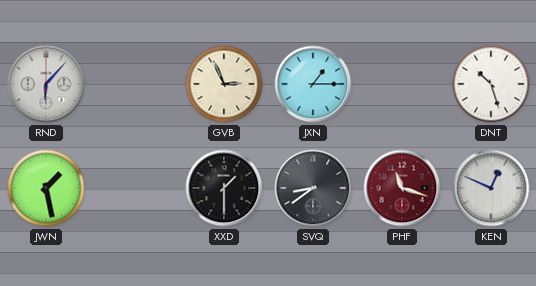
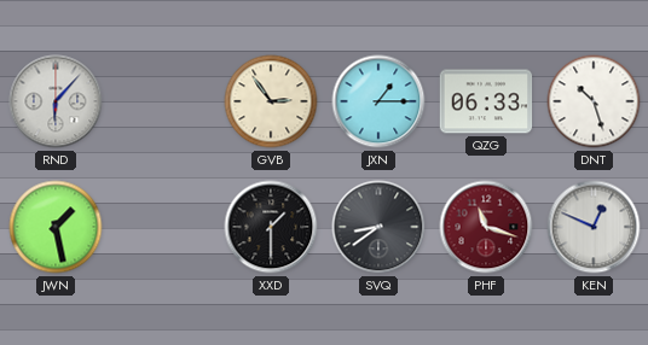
GVB: 2:56 -> 2:54 (271, 101)
QZG: none -> 06:33 (486, 101)
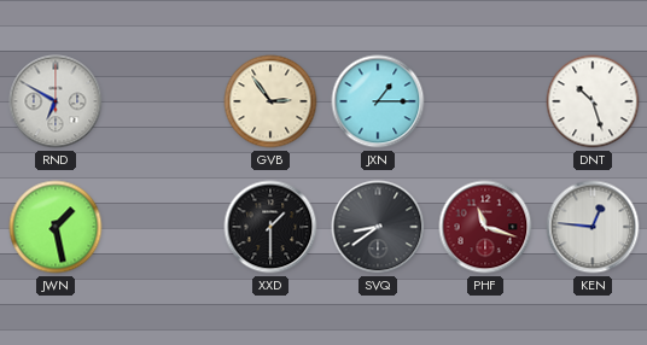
RND: 6:07 -> 6:50 (56, 101)
QZG: 06:33 -> none (486, 101)
KEN: 12:49 -> 12:46 (593, 227)
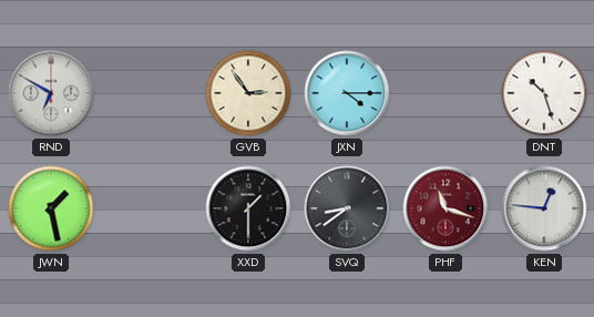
JXN: 1:15 -> 4:15 (347, 93)
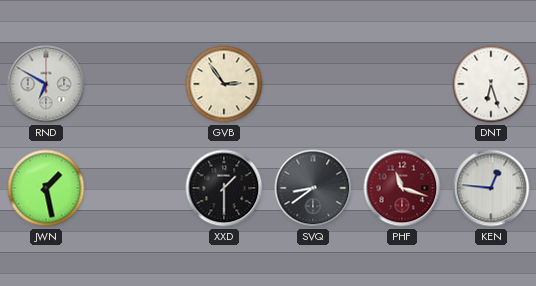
JXN: 4:15 -> none (347, 93)
DNT: 10:27 -> 6:27 (491, 84)
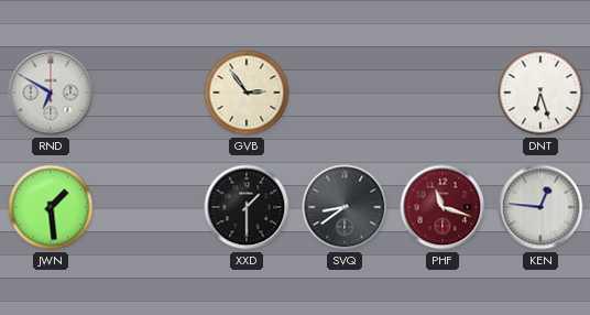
JWN: 1:28 -> 1:29 (51, 207)
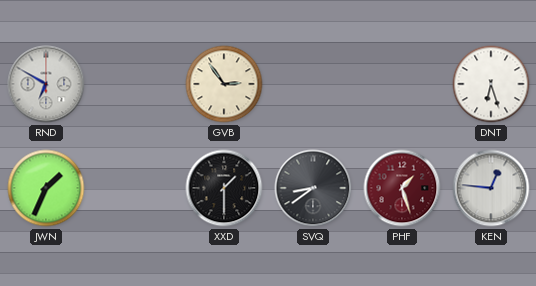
JWN: 1:29 -> 1:34 (46, 188)
PHF: 11:18 -> 1:27 (402, 188)
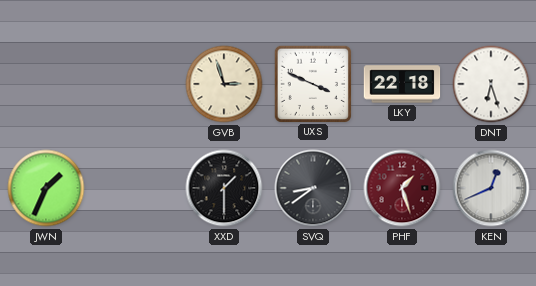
RND: 6:50 -> none (46, 84)
GVB: 2:54 -> 2:57 (224, 84)
UXS: none -> 3:49 (312, 83)
LKY: none -> 22:18 (402, 84)
KEN: 12:46 -> 12:41 (491, 188)
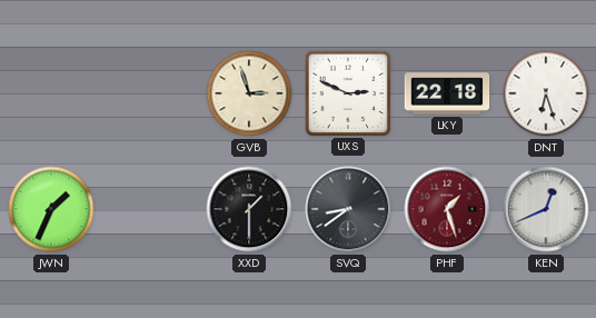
UXS: 3:49 -> 2:49 (347, 92)
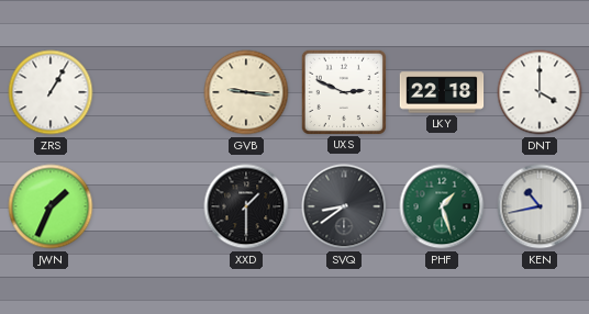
ZRS: none -> 1:05 (51, 92)
GVB: 2:57 -> 9:16 (246, 92)
DNT: 6:27 -> 4:00 (540, 92)
PHF dial: burgundy -> green (442, 206)
KEN: 12:41 -> 10:43 (540, 206)
